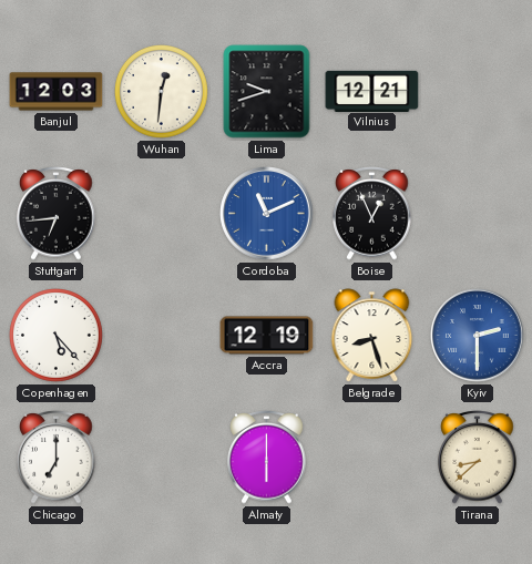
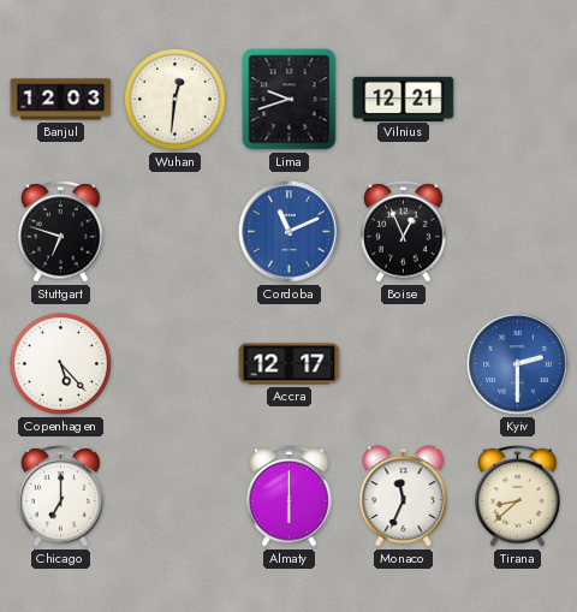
Stuttgart: 6:44 -> 6:48 (61, 232)
Accra: 12:19 -> 12:17 (290, 364)
Belgrade: 8:27 -> none (372, 336)
Monaco: none -> 11:34 (404, 497)
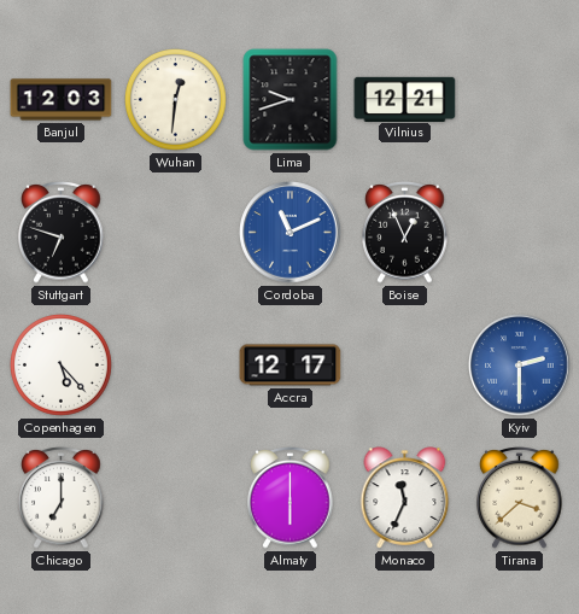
Tirana: 8:38 -> 3:38 (520, 498)
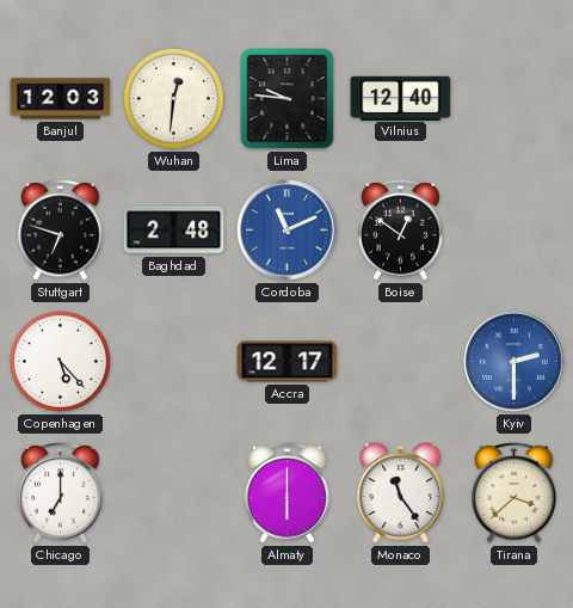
Lima: 9:42 -> 9:46 (288, 99)
Vilnius: 12:21 -> 12:40 (401, 98)
Baghdad: none -> 2:48 (174, 231)
Boise: 12:56 -> 12:51 (401, 231)
Monaco: 11:34 -> 11:24 (401, 493)
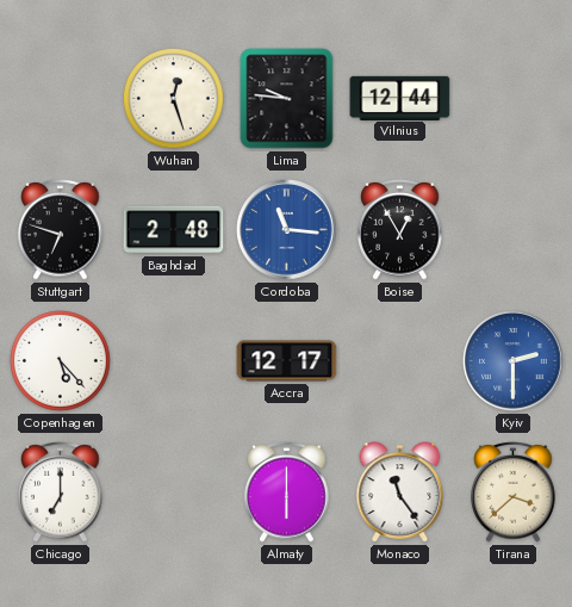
Banjul: 12:03 -> none (61, 99)
Wuhan: 12:31 -> 12:27 (174, 99)
Vilnius: 12:40 -> 12:44 (400, 98)
Cordoba: 11:11 -> 11:16 (287, 230)
Boise: 12:51 -> 12:55 (400, 230)
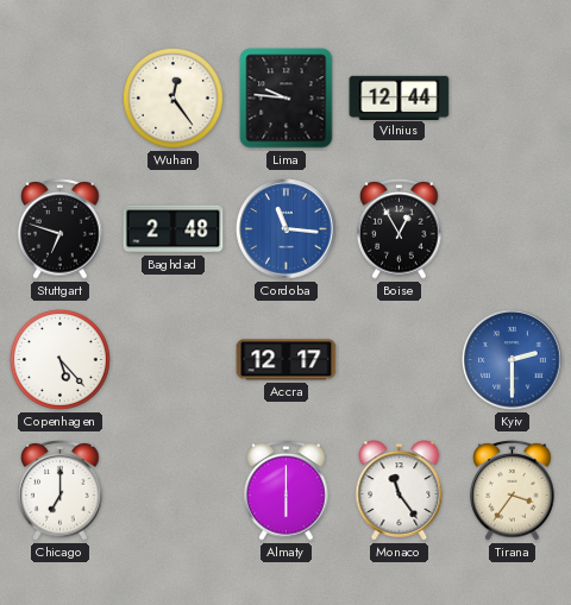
Wuhan: 12:27 -> 12:24 (174, 99)
Tirana: 3:38 -> 3:36 (513, 491)
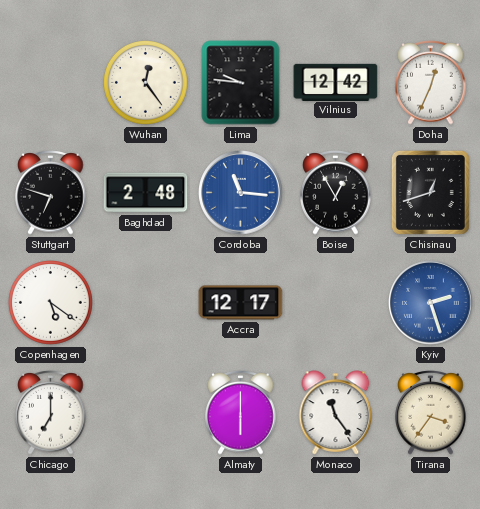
Vilnius: 12:44 -> 12:42 (336, 82)
Doha: none -> 12:34 (431, 83)
Chisinau: none -> 12:42 (430, 192)
Copenhagen: 5:23 -> 5:21 (51, 303)
Kyiv: 2:30 -> 2:27 (431, 303)
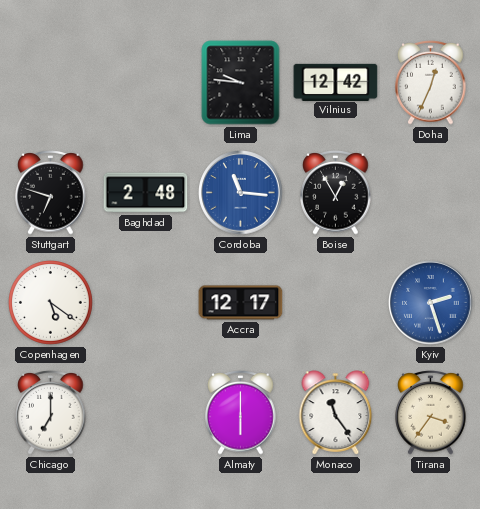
Wuhan: 12:24 -> none (146, 83)
Chisinau: 12:42 -> none (430, 192)
